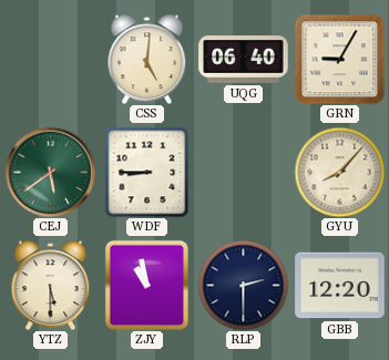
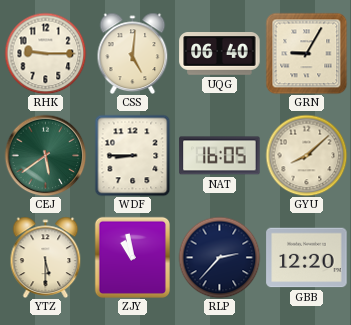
RHK: none -> 9:15 (45, 53)
NAT: none -> 16:05 (220, 156)
GYU: 8:07 -> 8:08 (306, 155)
RLP: 2:30 -> 2:37 (219, 257)
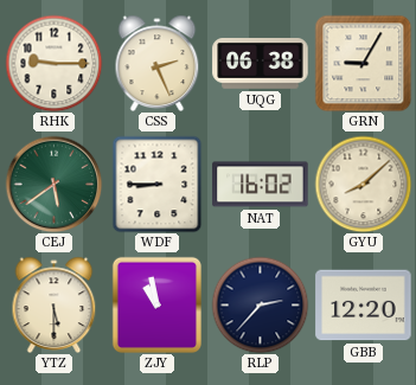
CSS: 5:01 -> 2:26 (158, 63)
UQG: 06:40 -> 06:38 (261, 64)
NAT: 16:05 -> 16:02 (261, 185)
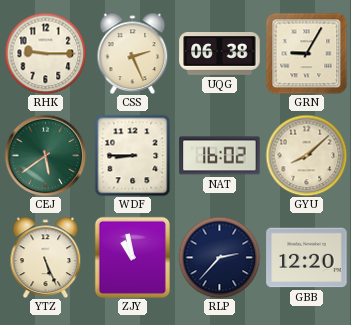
YTZ: 5:30 -> 5:26 (46, 257)
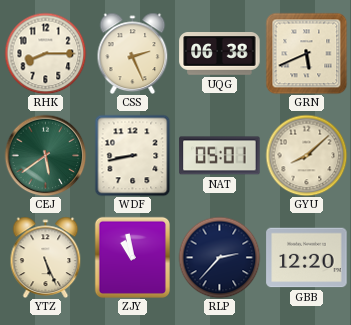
RHK: 9:15 -> 8:15 (45, 53)
GRN: 9:05 -> 5:41 (306, 53)
WDF: 8:45 -> 8:43 (133, 155)
NAT: 16:02 -> 05:01 (220, 156)
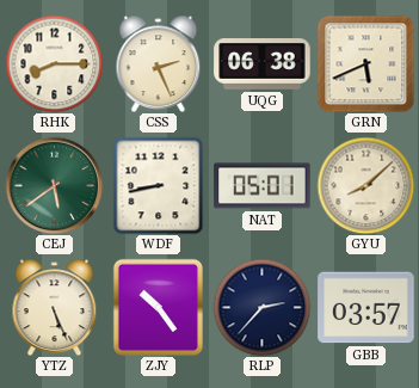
ZJY: 10:58 -> 10:24 (158, 307)
GBB: 12:20 -> 03:57 (366, 308)
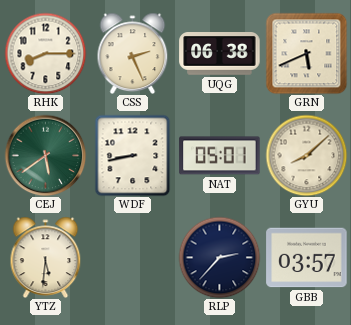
YTZ: 5:26 -> 5:31 (46, 257)
ZJY: 10:24 -> none (158, 307)
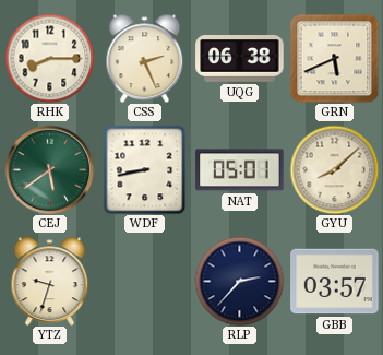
YTZ: 5:31 -> 9:33 (50, 281)
